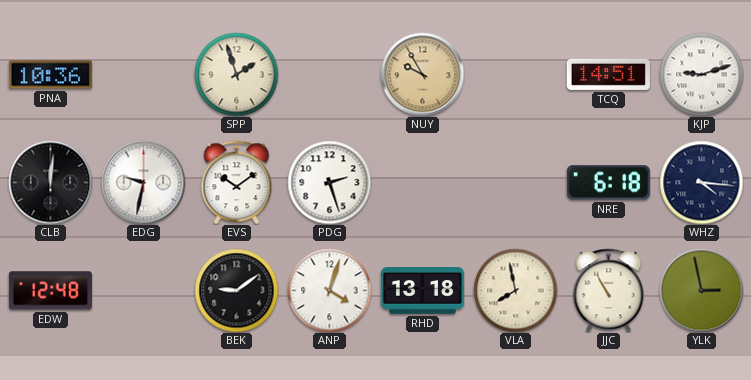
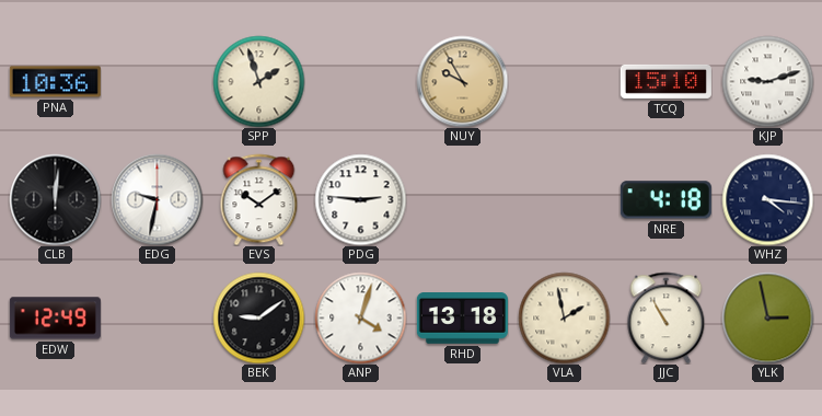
TCQ: 14:51 -> 15:10 (665, 81)
PDG: 2:27 -> 2:46 (360, 199)
NRE: 6:18 -> 4:18 (665, 200)
EDW: 12:48 -> 12:49 (55, 319)
VLA: 7:58 -> 1:58 (564, 317)
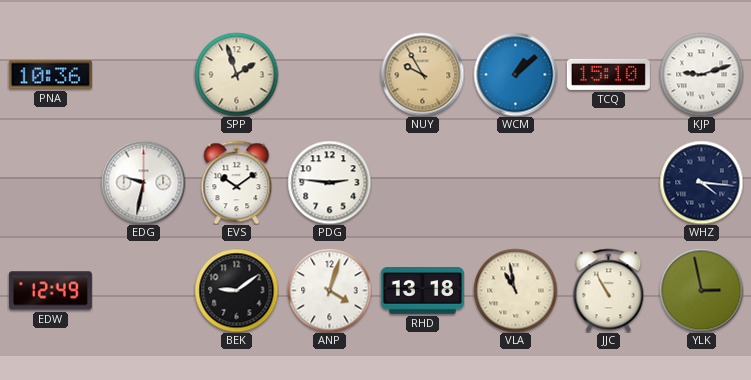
WCM: none -> 1:08 (515, 74)
CLB: 12:01 -> none (55, 199)
NRE: 4:18 -> none (665, 200)
VLA: 1:58 -> 10:58 (515, 290)
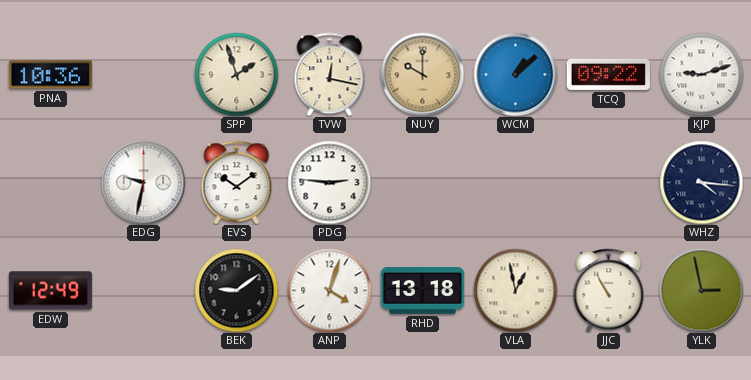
TVW: none -> 12:17 (330, 74)
NUY: 9:55 -> 10:00 (422, 74)
TCQ: 15:10 -> 09:22 (608, 74)
VLA: 10:58 -> 12:58 (515, 290)
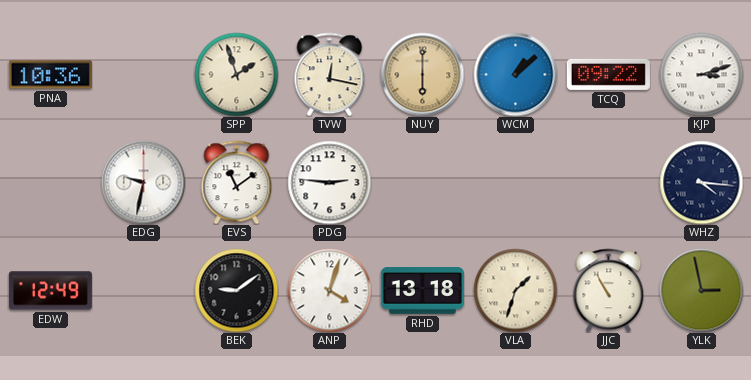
NUY: 10:00 -> 6:00 (422, 74)
KJP: 9:12 -> 3:12 (701, 74)
EVS: 10:09 -> 11:09 (237, 182)
VLA: 12:58 -> 1:33 (515, 290)
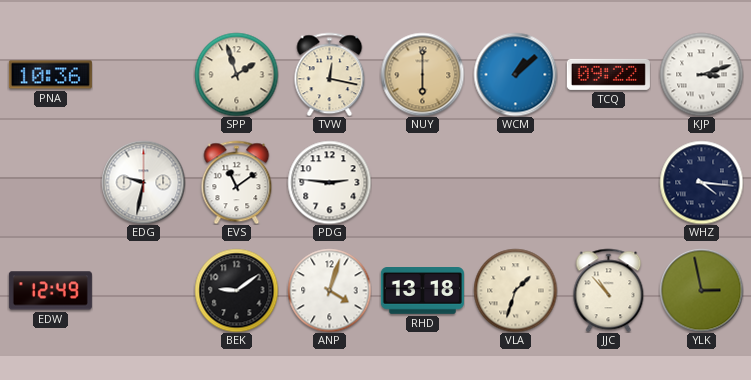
JJC: 10:55 -> 10:53 (609, 290)
